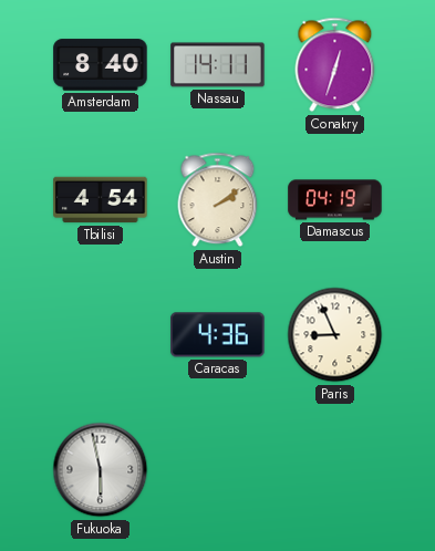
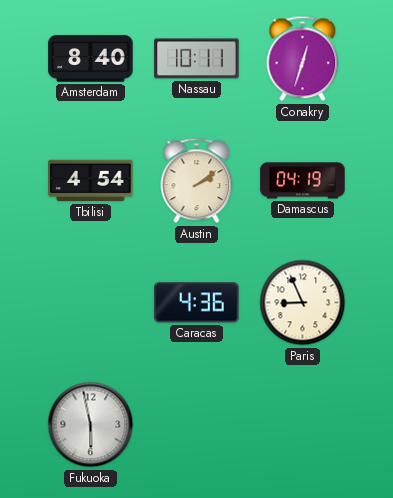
Nassau: 14:11 -> 10:11 (197, 59)
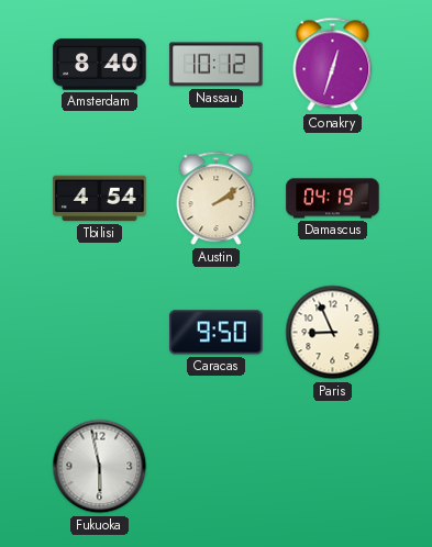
Nassau: 10:11 -> 10:12 (217, 65)
Caracas: 4:36 -> 9:50 (217, 333)
